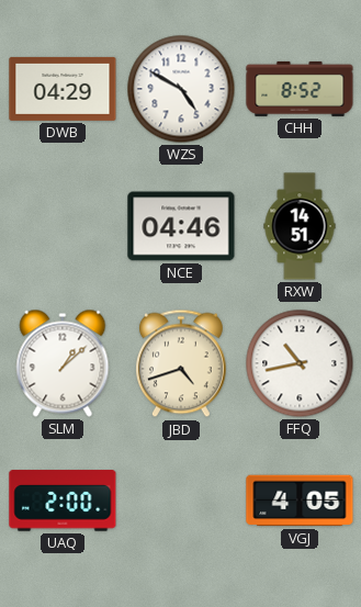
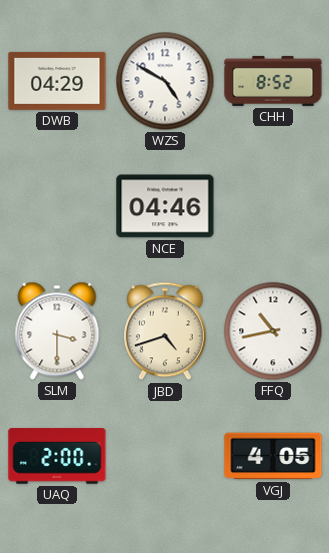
RXW: 14:51 -> none (300, 226)
SLM: 1:08 -> 3:30 (57, 331)
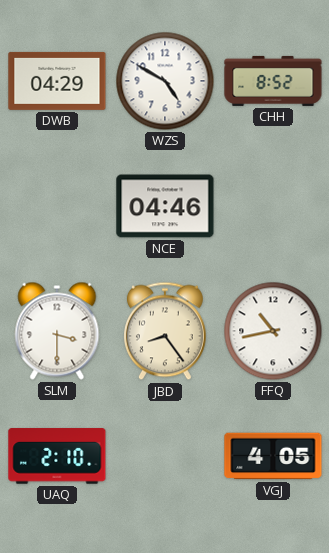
JBD: 4:42 -> 8:24 (165, 331)
UAQ: 2:00 -> 2:10 (57, 456)
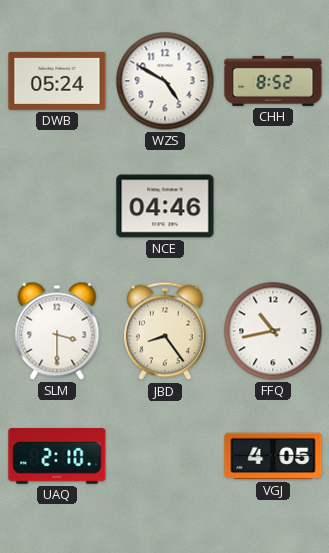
DWB: 04:29 -> 05:24 (57, 81)
